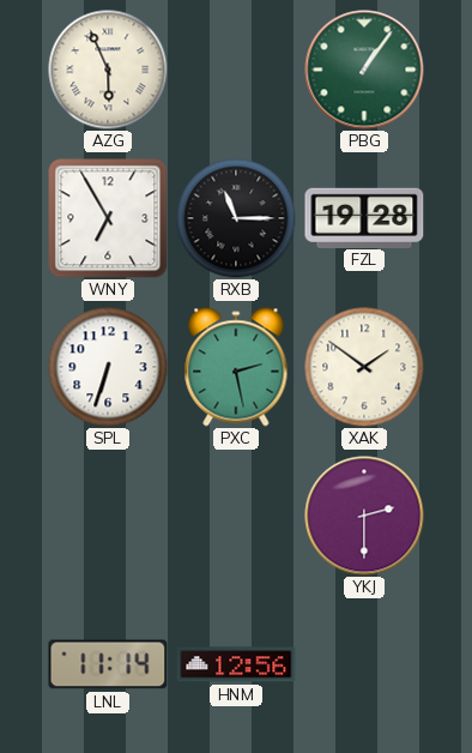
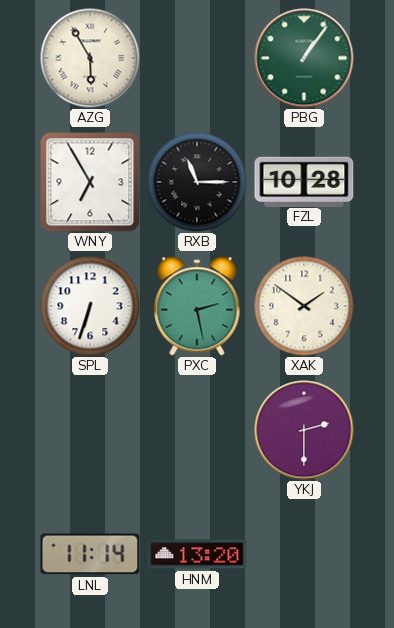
AZG: 5:56 -> 5:55 (90, 58)
FZL: 19:28 -> 10:28 (304, 181)
HNM: 12:56 -> 13:20 (197, 554)
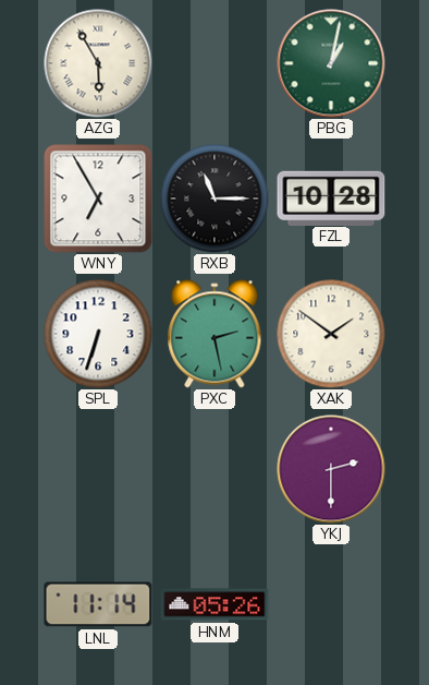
PBG: 1:06 -> 1:02 (331, 63)
HNM: 13:20 -> 05:26 (214, 604)
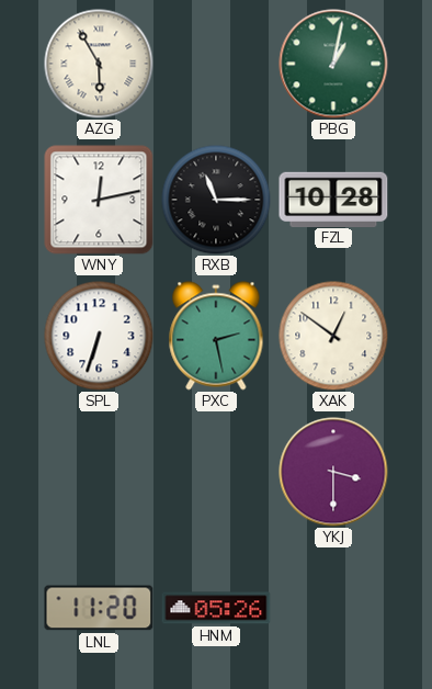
WNY: 6:55 -> 12:13 (99, 200)
XAK: 1:51 -> 12:51 (333, 336)
YKJ: 2:30 -> 3:30 (333, 472)
LNL: 11:14 -> 11:20 (99, 608)
